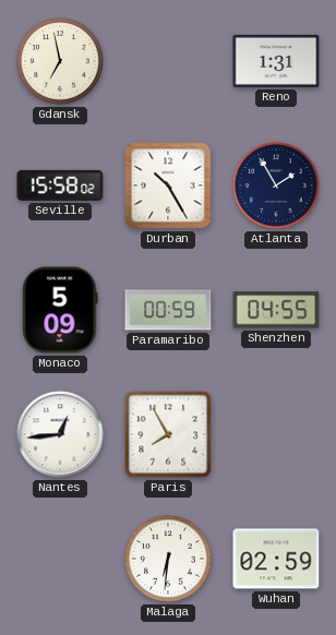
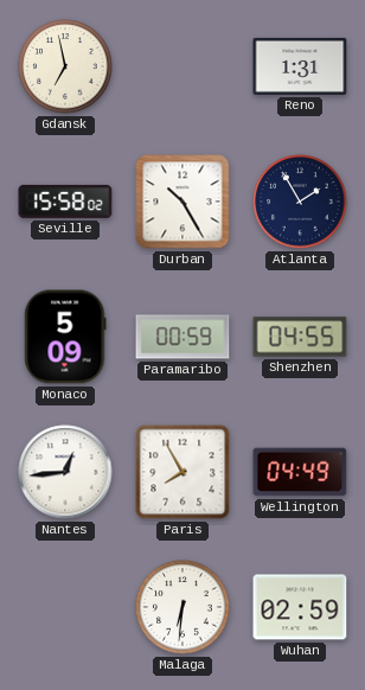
Wellington: none -> 04:49 (300, 472)
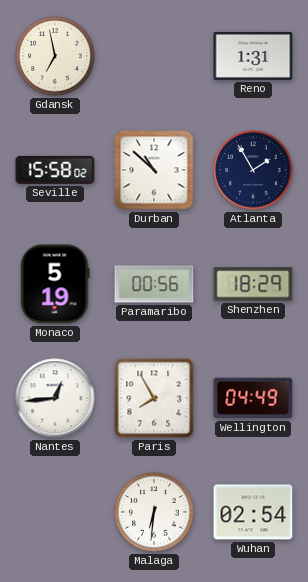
Durban: 10:25 -> 10:52 (154, 170)
Monaco: 5:09 -> 5:19 (55, 284)
Paramaribo: 00:59 -> 00:56 (154, 284)
Shenzhen: 04:55 -> 18:29 (253, 284)
Wuhan: 02:59 -> 02:54 (253, 512)
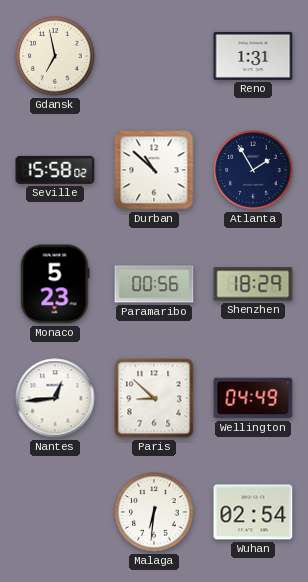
Monaco: 5:19 -> 5:23 (55, 284)
Paris: 7:55 -> 8:52 (154, 398)
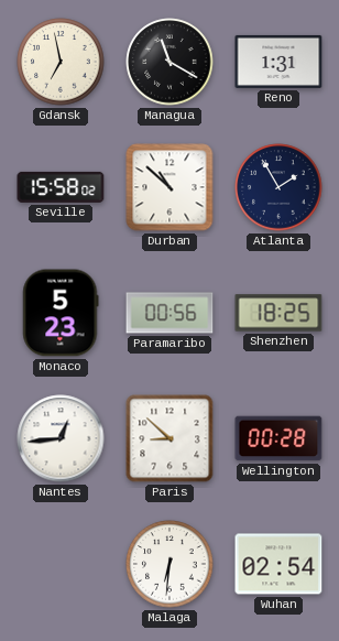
Managua: none -> 11:20 (169, 62)
Shenzhen: 18:29 -> 18:25 (278, 313)
Wellington: 04:49 -> 00:28 (278, 438)
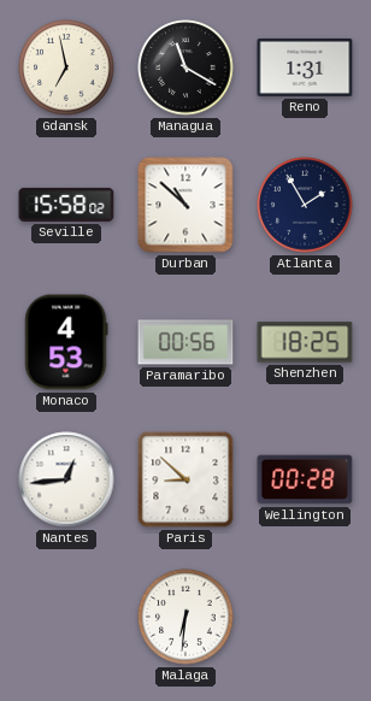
Monaco: 5:23 -> 4:53 (66, 342)
Wuhan: 02:54 -> none (278, 564)
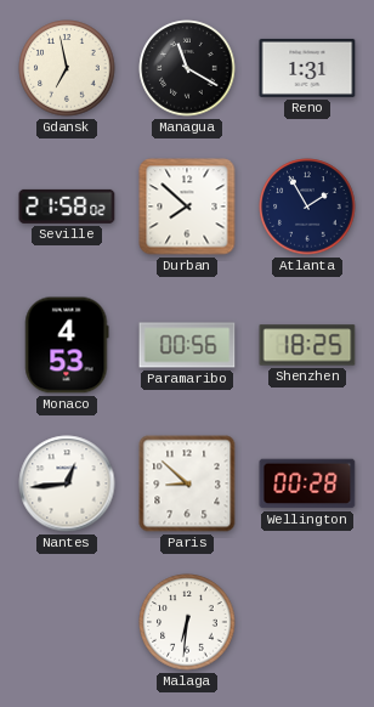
Seville: 15:58 -> 21:58 (67, 207)
Durban: 10:52 -> 7:52 (187, 207)
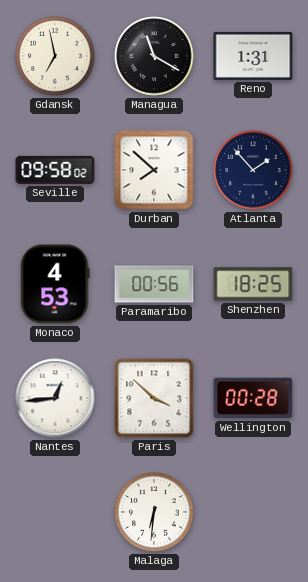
Seville: 21:58 -> 09:58 (55, 170)
Atlanta: 1:55 -> 1:53 (253, 170)
Paris: 8:52 -> 3:52 (154, 398)
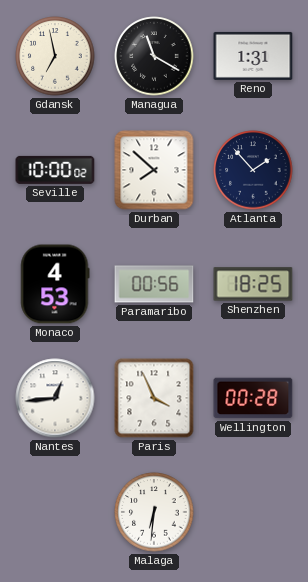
Seville: 09:58 -> 10:00 (55, 170)
Paris: 3:52 -> 3:56 (154, 398)
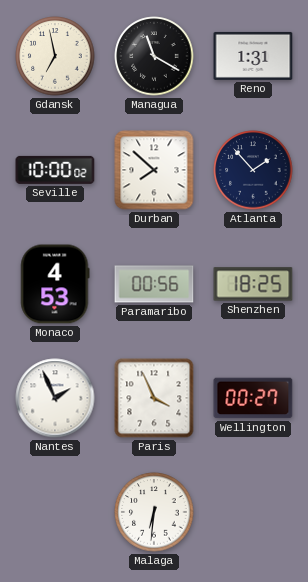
Nantes: 12:44 -> 1:56 (55, 398)
Wellington: 00:28 -> 00:27 (253, 398)
